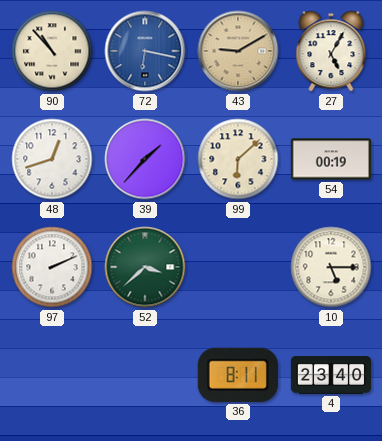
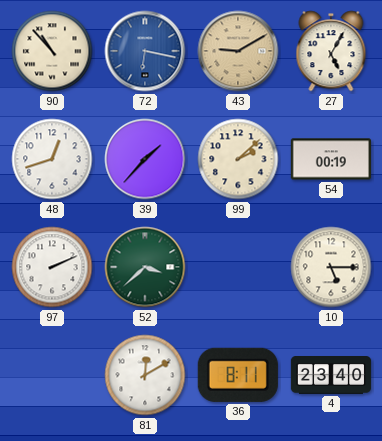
99: 6:08 -> 2:08 (238, 159)
81: none -> 12:10 (145, 375)
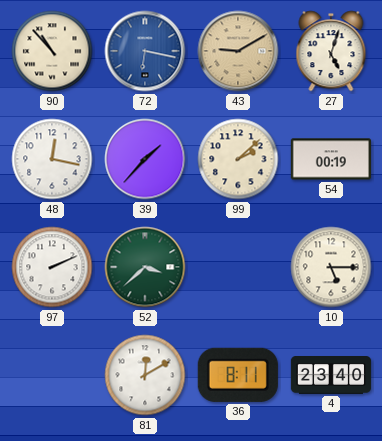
27: 5:05 -> 5:03 (331, 51)
48: 12:42 -> 12:17 (52, 159)
